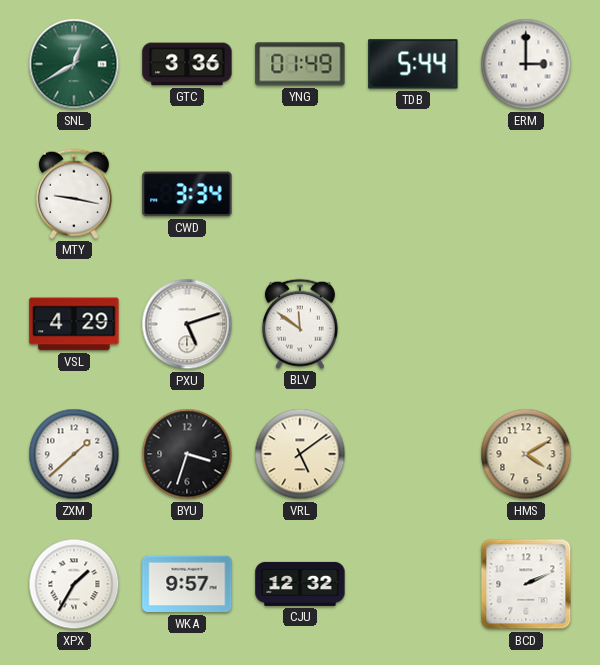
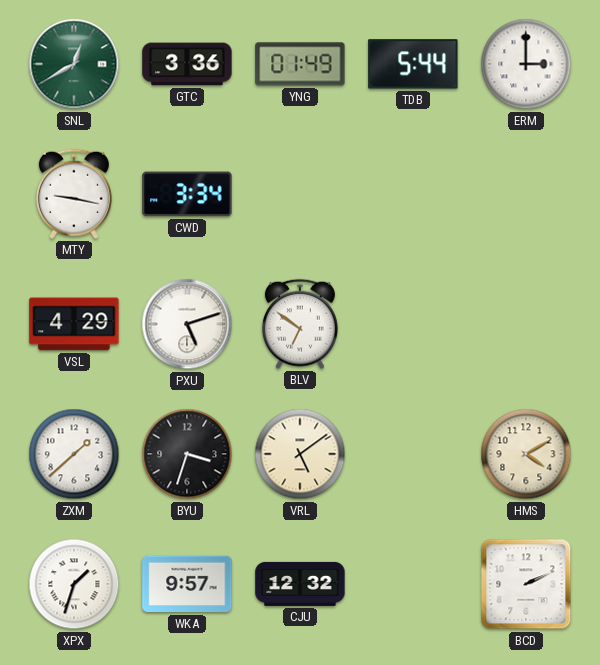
BLV: 11:51 -> 6:51 (300, 324)
XPX: 1:35 -> 1:33 (74, 584)
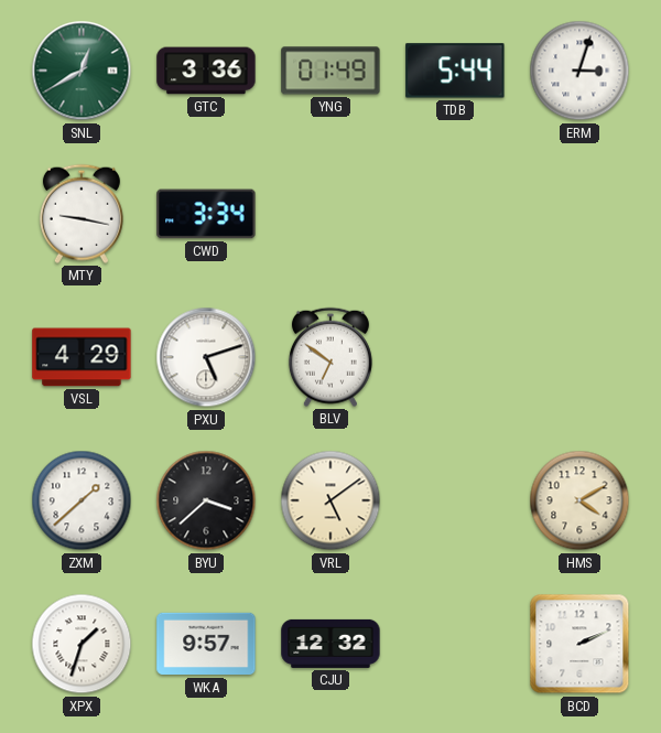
ERM: 3:00 -> 3:03 (579, 71)
BYU: 3:33 -> 3:38 (206, 500)
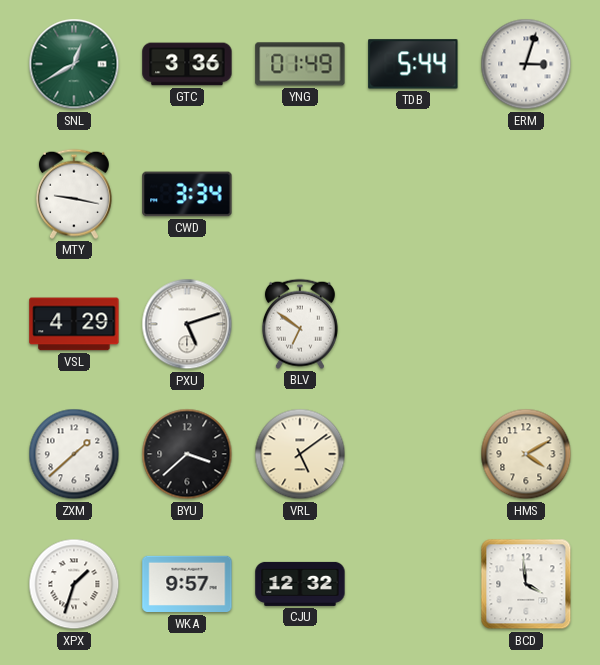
BCD: 2:11 -> 3:59 (526, 584)
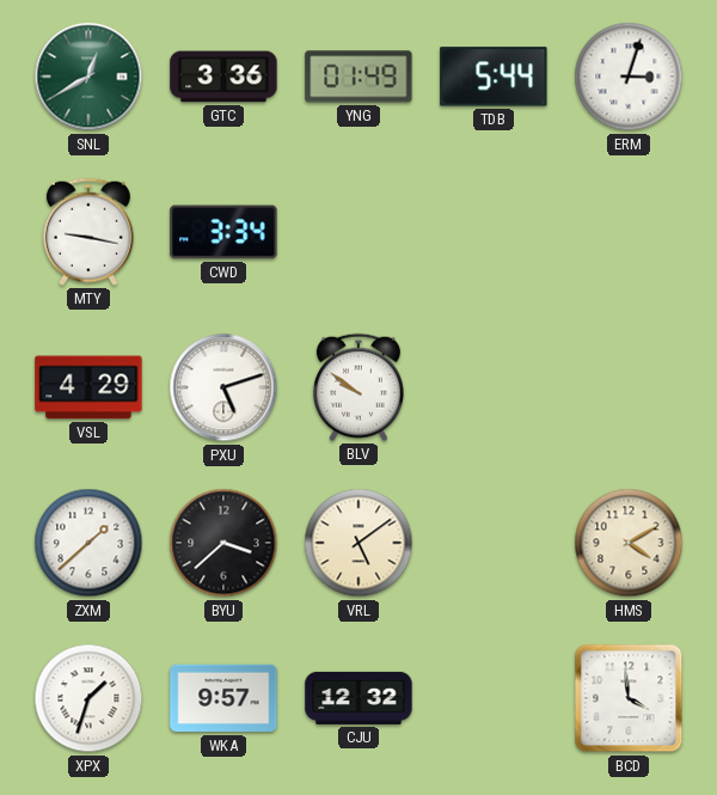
BLV: 6:51 -> 9:51 (358, 387)
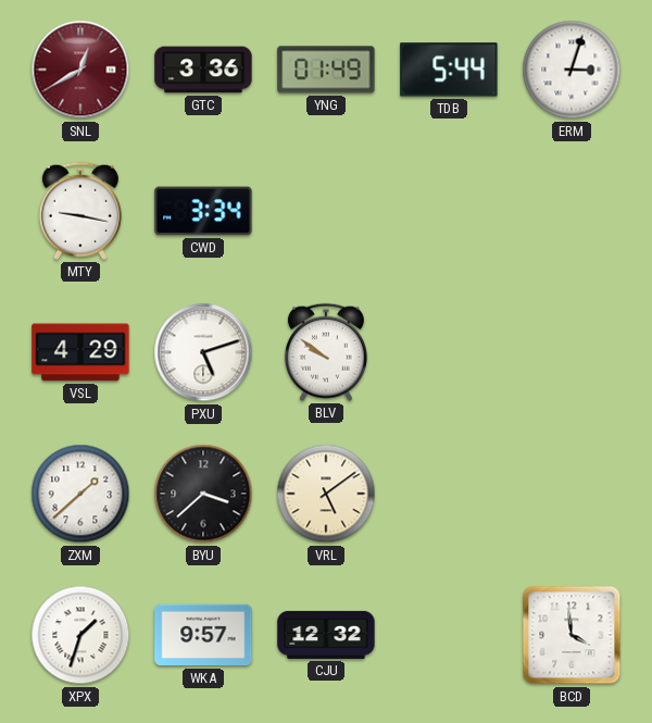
SNL dial: green -> burgundy (80, 70)
HMS: 4:10 -> none (629, 543)
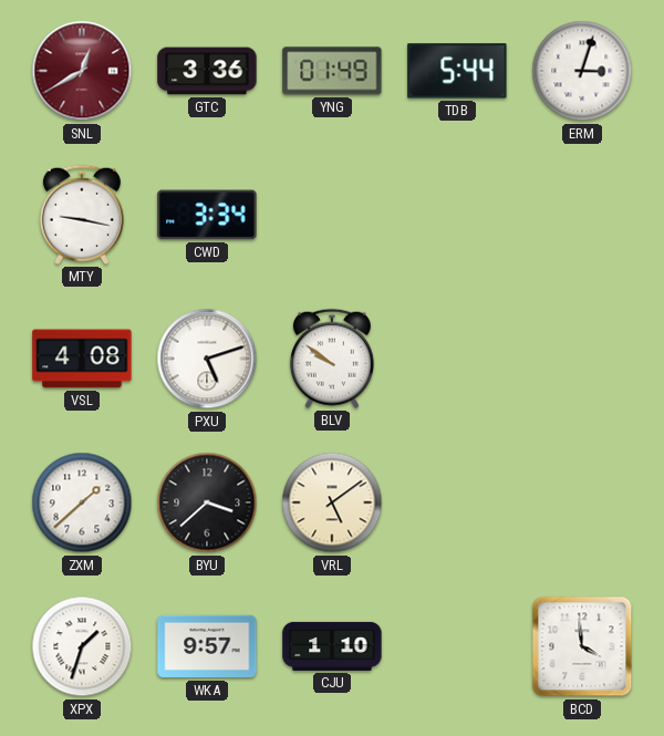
VSL: 4:29 -> 4:08 (82, 359)
CJU: 12:32 -> 1:10 (332, 646)
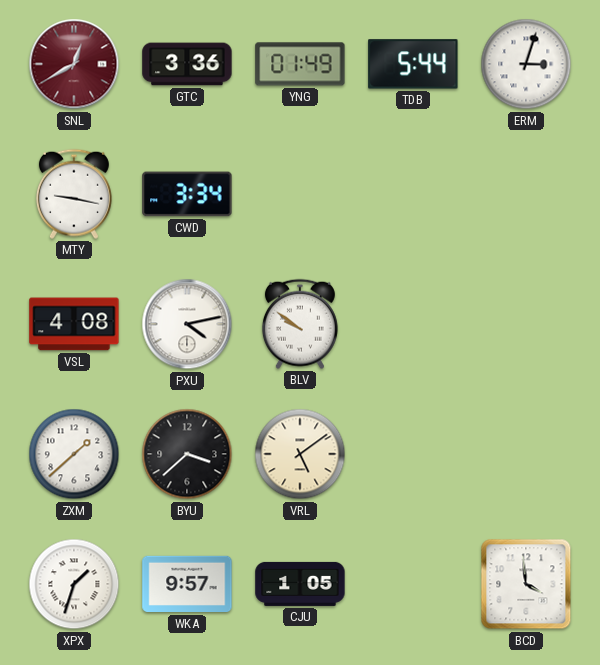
PXU: 5:12 -> 4:13 (187, 324)
CJU: 1:10 -> 1:05 (300, 584)
